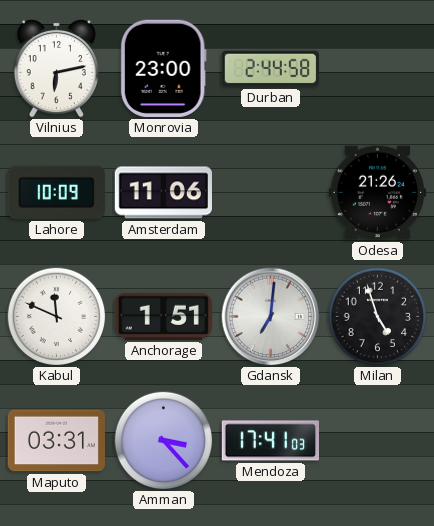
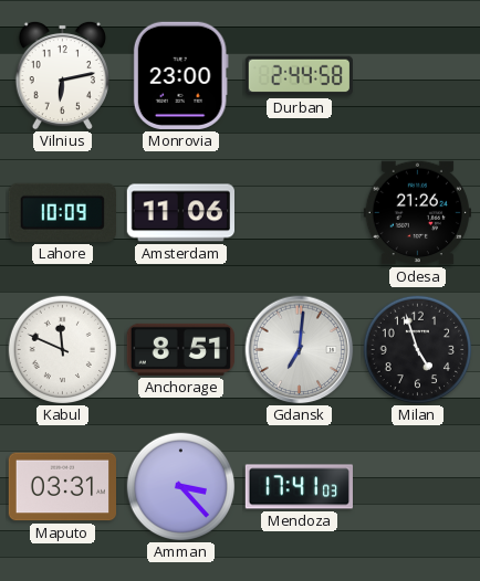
Anchorage: 1:51 -> 8:51 (180, 349)
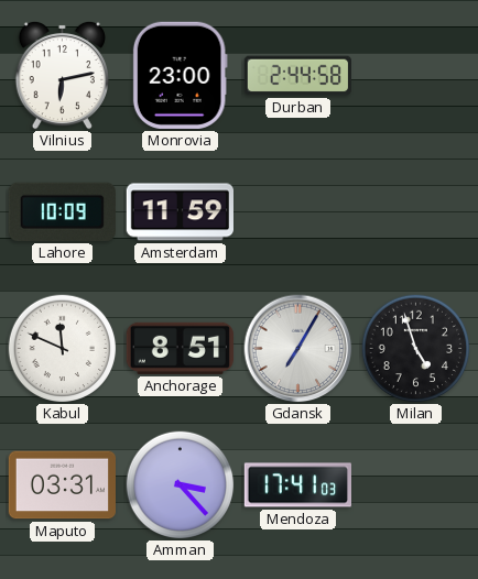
Amsterdam: 11:06 -> 11:59 (180, 212)
Odesa: 21:26 -> none (417, 213)
Gdansk: 7:01 -> 7:05 (298, 349)
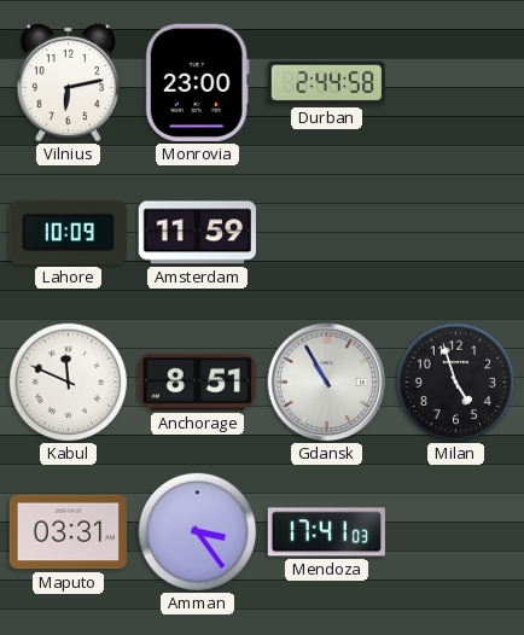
Gdansk: 7:05 -> 10:55 (327, 383)
Amman: 3:23 -> 3:24 (198, 532)
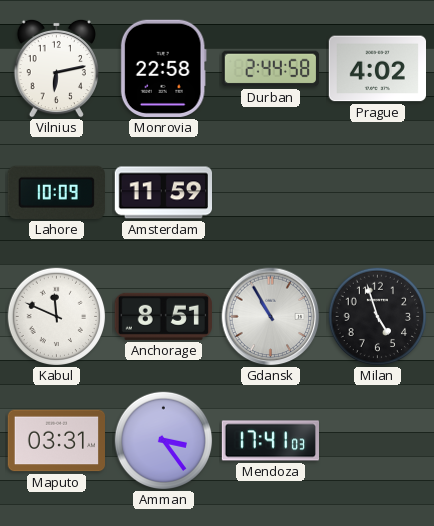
Monrovia: 23:00 -> 22:58 (163, 68)
Prague: none -> 4:02 (377, 69)
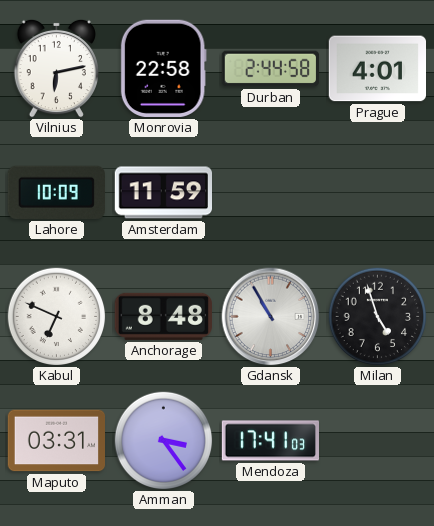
Prague: 4:02 -> 4:01 (377, 69)
Kabul: 11:49 -> 6:49 (57, 317)
Anchorage: 8:51 -> 8:48 (163, 316)
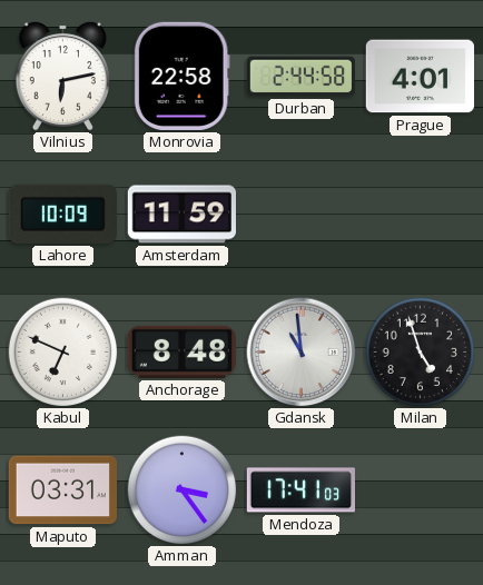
Gdansk: 10:55 -> 10:59 (302, 353)
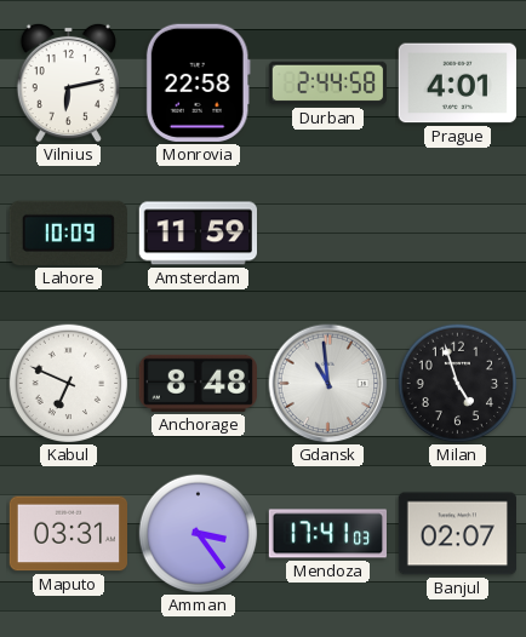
Banjul: none -> 02:07 (457, 534)
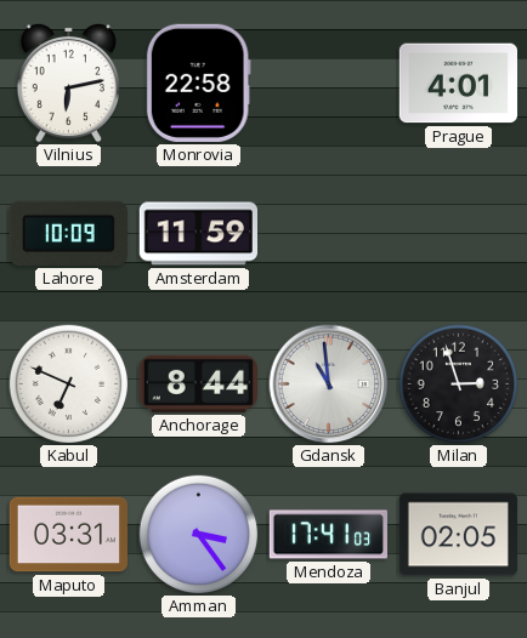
Durban: 2:44 -> none (327, 84)
Anchorage: 8:48 -> 8:44 (198, 383)
Milan: 4:57 -> 2:57 (459, 384)
Banjul: 02:07 -> 02:05 (458, 535)
